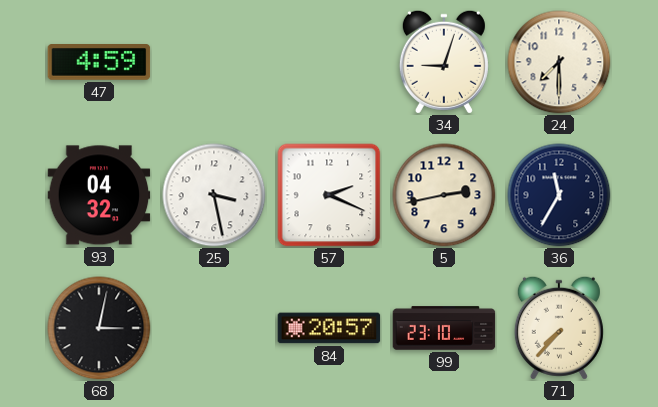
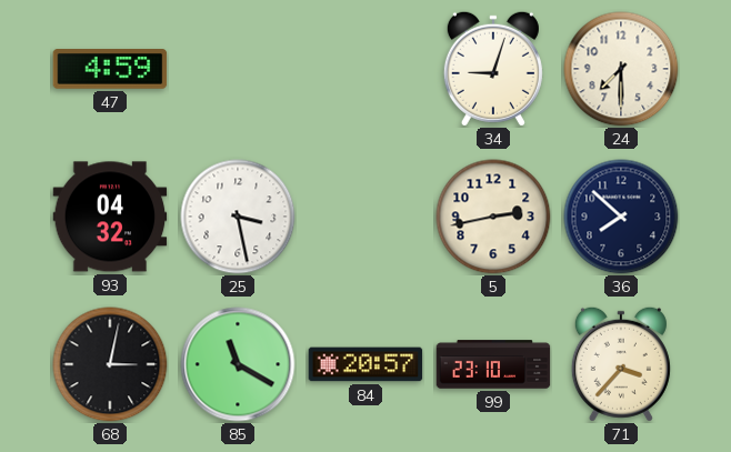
57: 2:19 -> none (329, 195)
36: 11:35 -> 7:52 (621, 217)
85: none -> 11:20 (238, 364)
71: 7:37 -> 3:37 (621, 364)
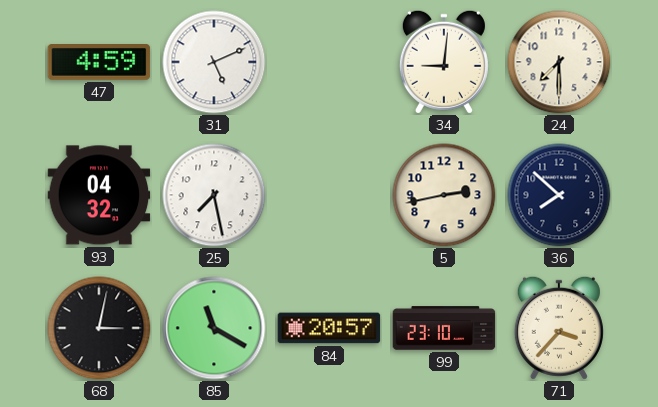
31: none -> 5:11 (214, 62)
34: 9:03 -> 9:01 (444, 62)
25: 3:28 -> 7:28 (214, 195)
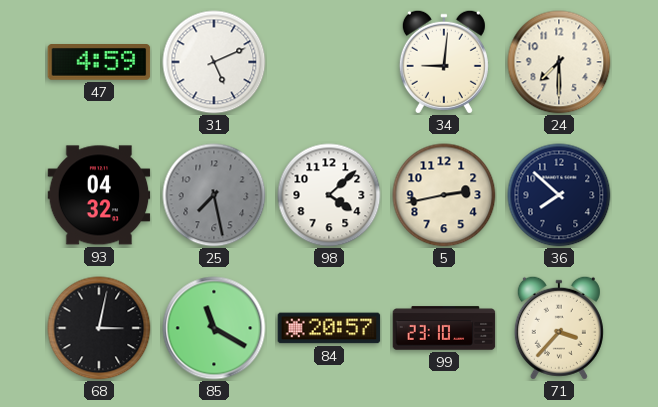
25 dial: white -> grey (214, 195)
98: none -> 4:08 (329, 195)
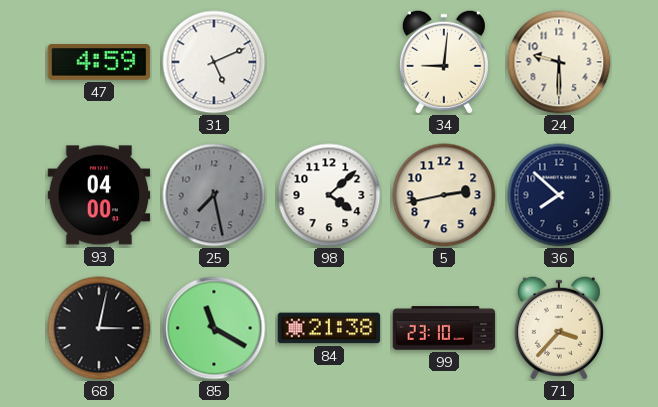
24: 7:30 -> 9:30 (559, 62)
93: 04:32 -> 04:00 (99, 195)
84: 20:57 -> 21:38 (329, 328)
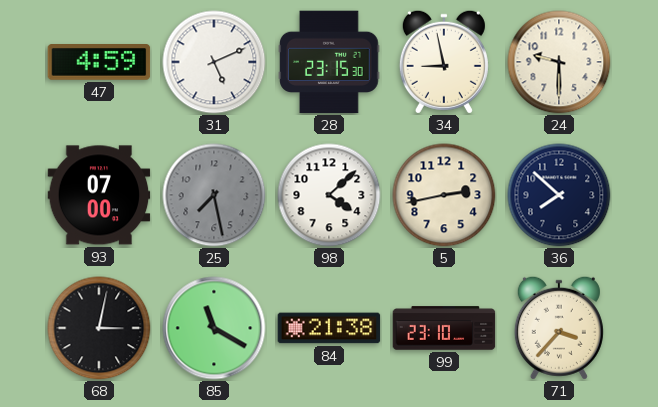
28: none -> 23:15 (329, 62)
34: 9:01 -> 8:58 (444, 62)
93: 04:00 -> 07:00 (99, 195)
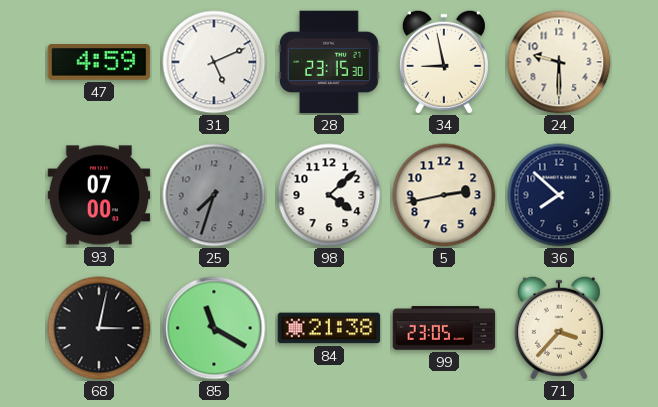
25: 7:28 -> 7:33 (214, 195)
99: 23:10 -> 23:05 (444, 328)
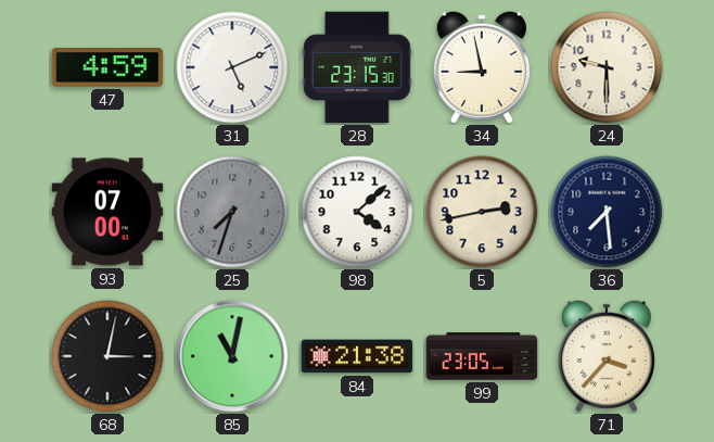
36: 7:52 -> 7:29 (607, 212)
85: 11:20 -> 11:02 (232, 356)
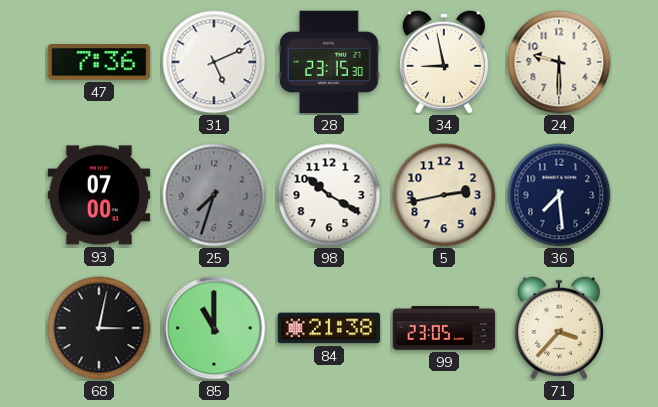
47: 4:59 -> 7:36 (99, 63)
98: 4:08 -> 10:20 (329, 195)
85: 11:02 -> 11:00 (214, 328)
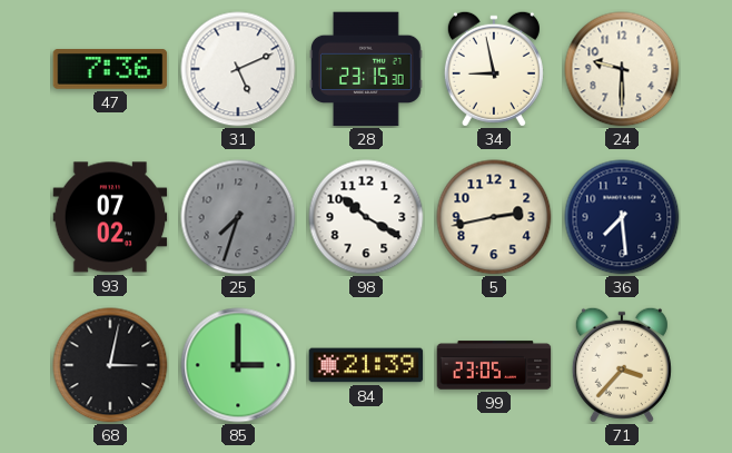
93: 07:00 -> 07:02 (110, 217)
85: 11:00 -> 3:00 (238, 365)
84: 21:38 -> 21:39 (366, 365)
